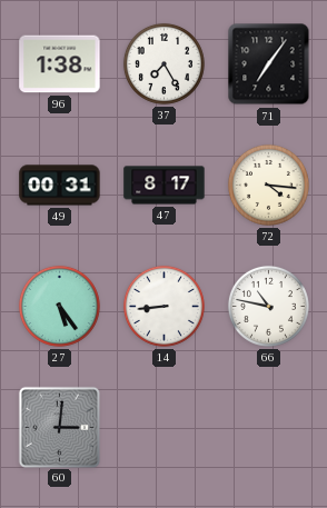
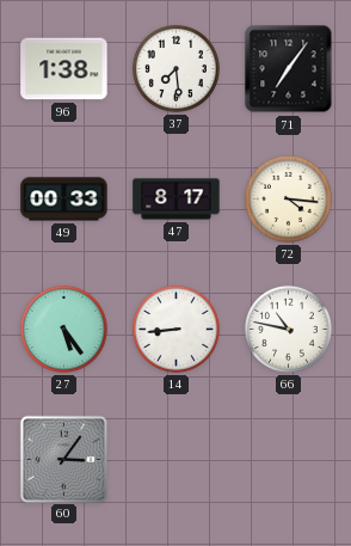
37: 7:25 -> 7:29 (176, 68)
49: 00:31 -> 00:33 (64, 200)
60: 3:01 -> 3:06 (63, 459)
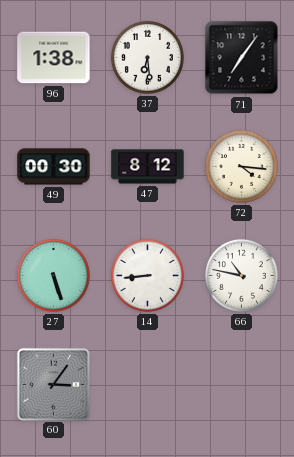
37: 7:29 -> 6:29 (147, 57)
49: 00:33 -> 00:30 (54, 167)
47: 8:17 -> 8:12 (148, 167)
27: 5:24 -> 5:27 (53, 275)
